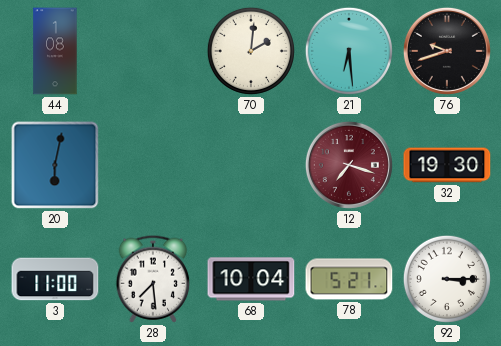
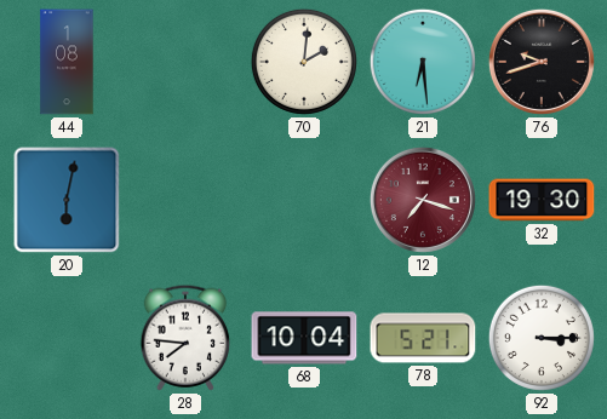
3: 11:00 -> none (55, 279)
28: 7:29 -> 7:46 (185, 338)
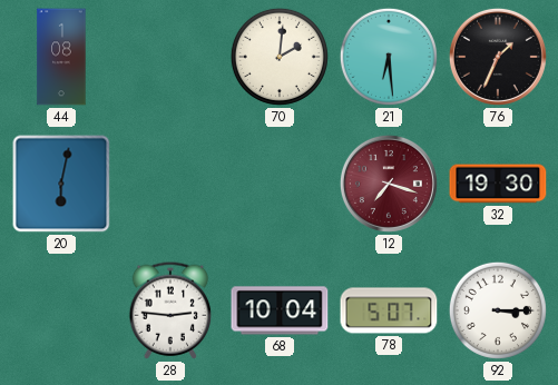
76: 9:42 -> 1:34 (498, 57)
28: 7:46 -> 2:46 (170, 310)
78: 5:21 -> 5:07 (389, 310)
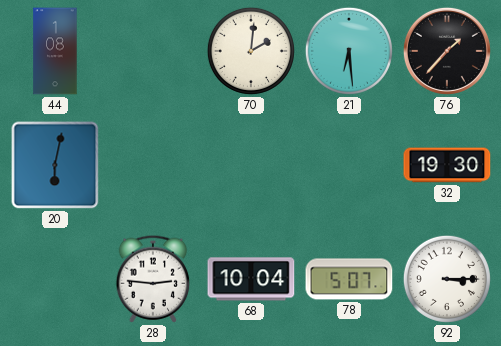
76: 1:34 -> 1:37 (447, 51)
12: 7:18 -> none (389, 184)
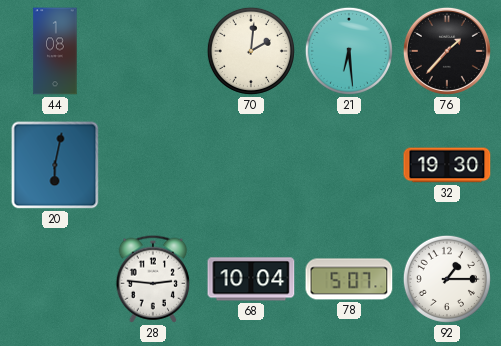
92: 3:15 -> 1:15 (447, 279)
